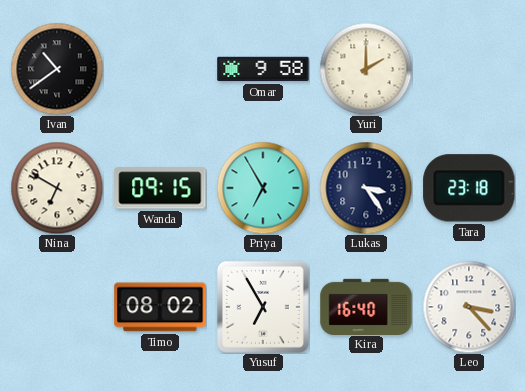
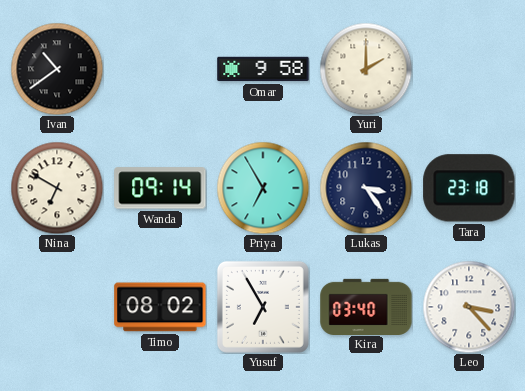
Wanda: 09:15 -> 09:14 (160, 188)
Kira: 16:40 -> 03:40 (366, 306)
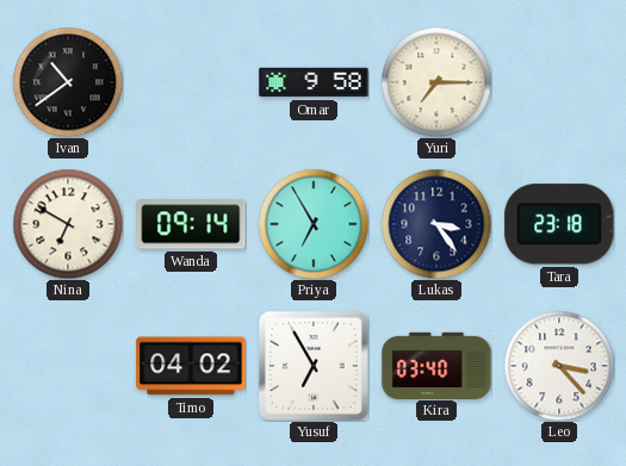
Yuri: 2:00 -> 7:15 (436, 82)
Timo: 08:02 -> 04:02 (191, 366)
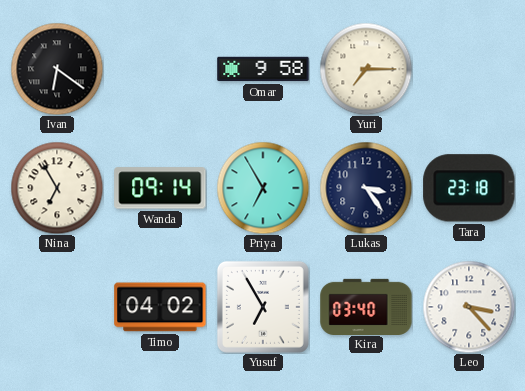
Ivan: 10:39 -> 6:21 (57, 69)
Nina: 6:50 -> 6:55 (57, 188)
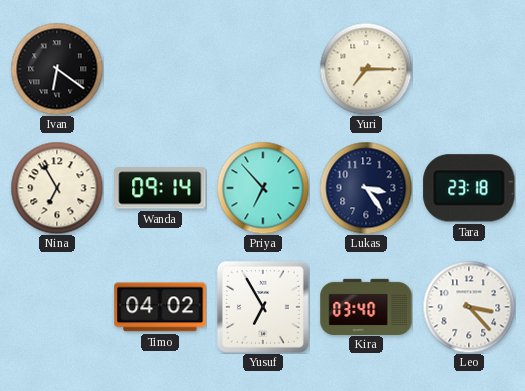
Omar: 9:58 -> none (263, 69)
Priya: 6:55 -> 6:53 (263, 188)
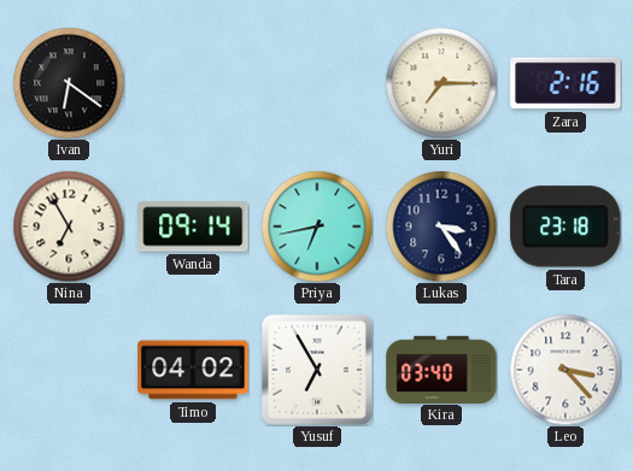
Zara: none -> 2:16 (565, 83)
Priya: 6:53 -> 6:43 (317, 226)
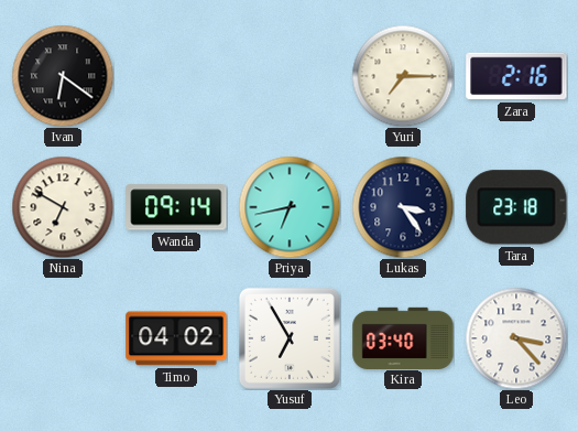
Nina: 6:55 -> 6:50 (63, 207)
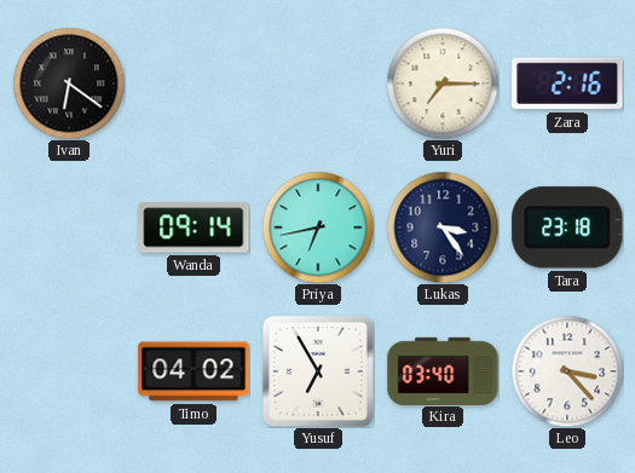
Nina: 6:50 -> none (63, 207)
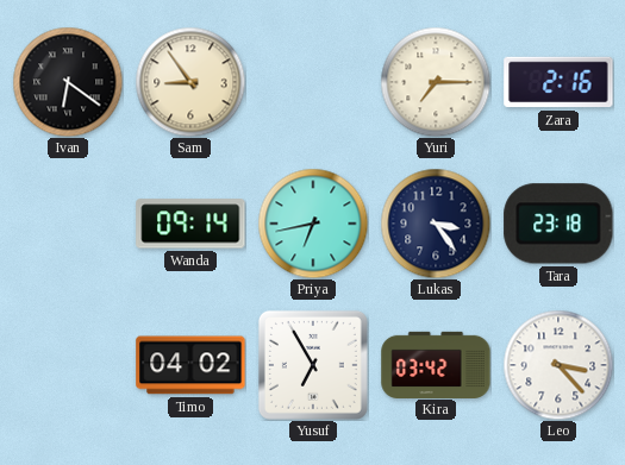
Sam: none -> 8:54 (190, 82)
Kira: 03:40 -> 03:42 (436, 364)
